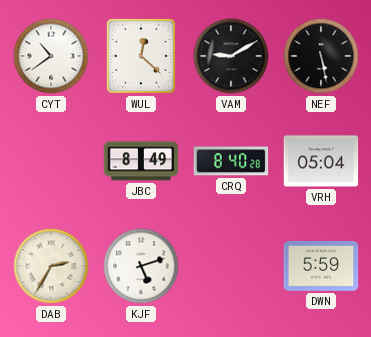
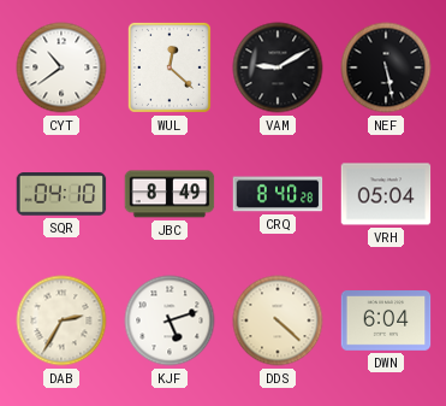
SQR: none -> 04:10 (61, 194)
DDS: none -> 4:22 (278, 320)
DWN: 5:59 -> 6:04 (386, 322)
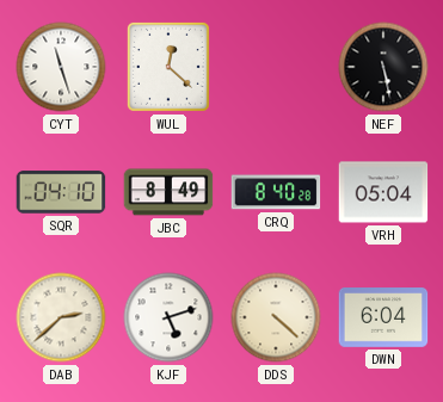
CYT: 10:39 -> 11:27 (61, 67)
VAM: 9:10 -> none (278, 67)
DAB: 2:35 -> 2:38 (61, 317)
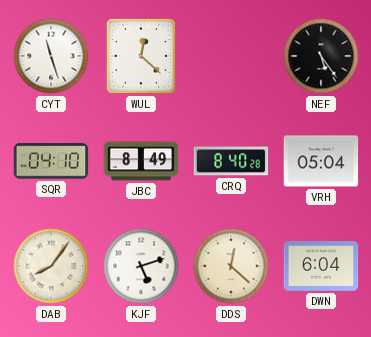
NEF: 5:28 -> 5:24 (321, 56)
DAB: 2:38 -> 8:06 (51, 266)
DDS: 4:22 -> 12:22 (231, 266)
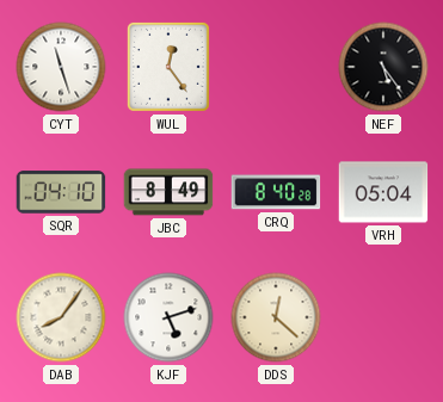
WUL: 12:22 -> 12:24 (168, 67)
DWN: 6:04 -> none (321, 267)
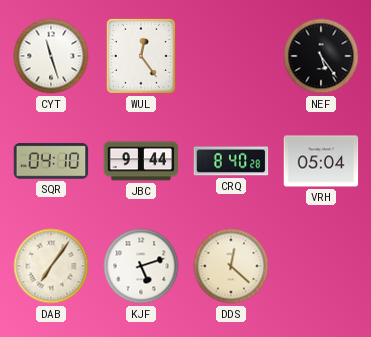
JBC: 8:49 -> 9:44 (141, 161)
DAB: 8:06 -> 7:06 (51, 266)
